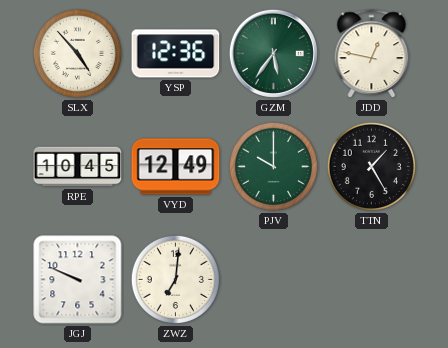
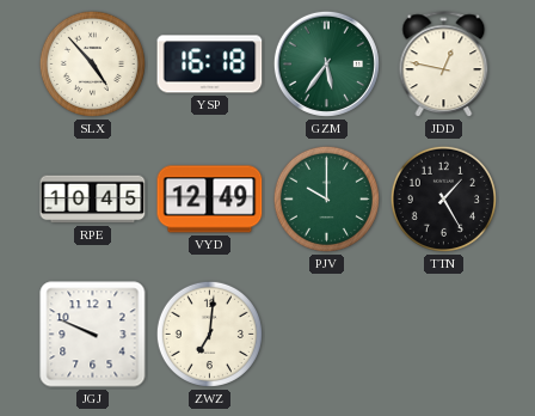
YSP: 12:36 -> 16:18 (210, 65)
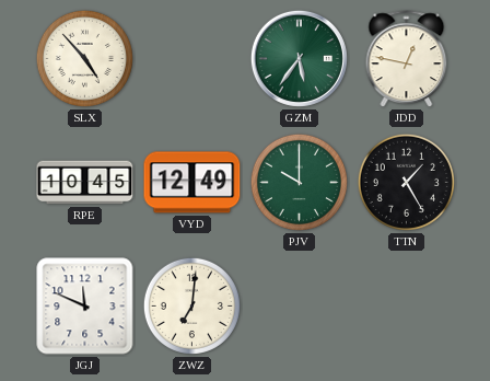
YSP: 16:18 -> none (210, 65)
JGJ: 9:49 -> 11:49 (85, 307)
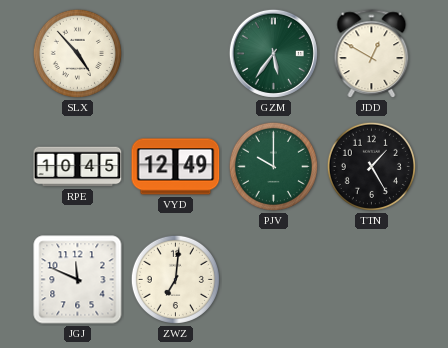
JDD: 12:47 -> 12:50 (372, 54)
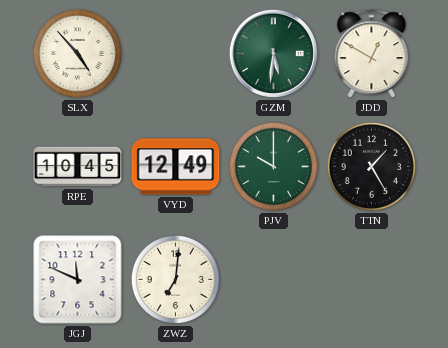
GZM: 5:36 -> 5:31 (273, 53)
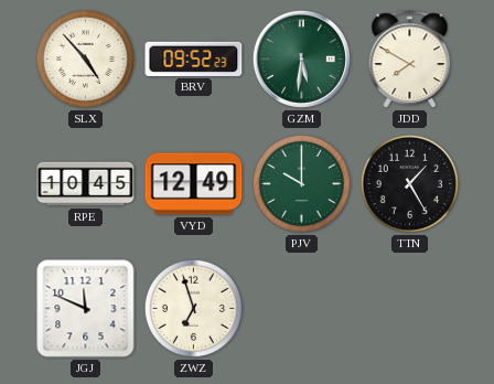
BRV: none -> 09:52 (194, 58)
JDD: 12:50 -> 7:50 (410, 60)
ZWZ: 7:01 -> 6:57 (193, 308)
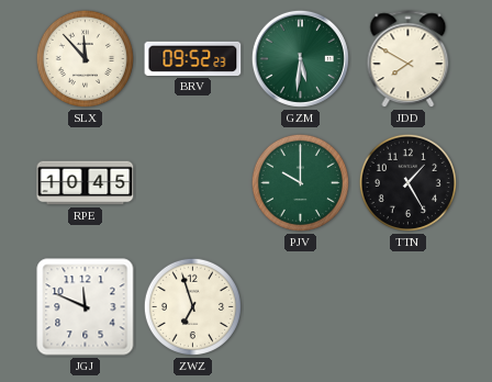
SLX: 4:53 -> 11:53 (85, 58)
VYD: 12:49 -> none (194, 184)
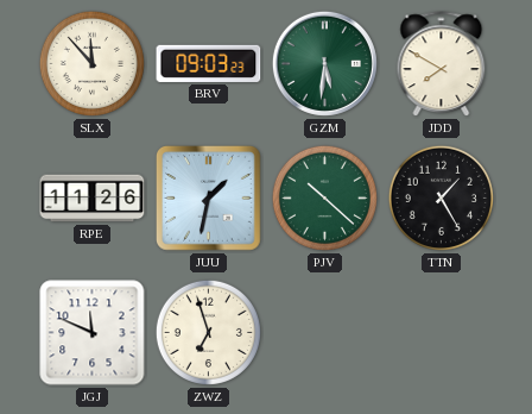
BRV: 09:52 -> 09:03 (209, 63)
RPE: 10:45 -> 11:26 (93, 199)
JUU: none -> 1:32 (209, 199)
PJV: 10:00 -> 10:22 (324, 197)
